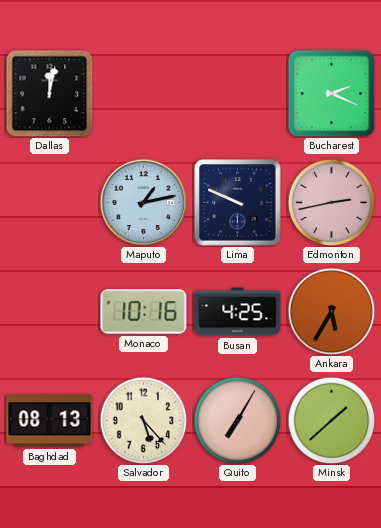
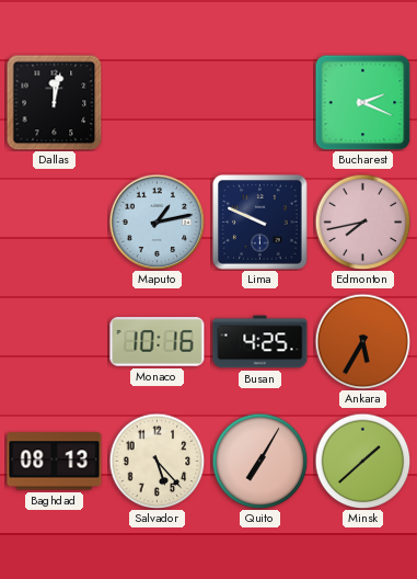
Edmonton: 2:43 -> 7:43 (362, 222)
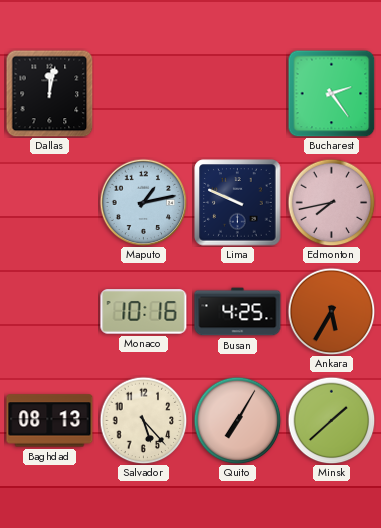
Bucharest: 2:19 -> 2:24 (331, 93)
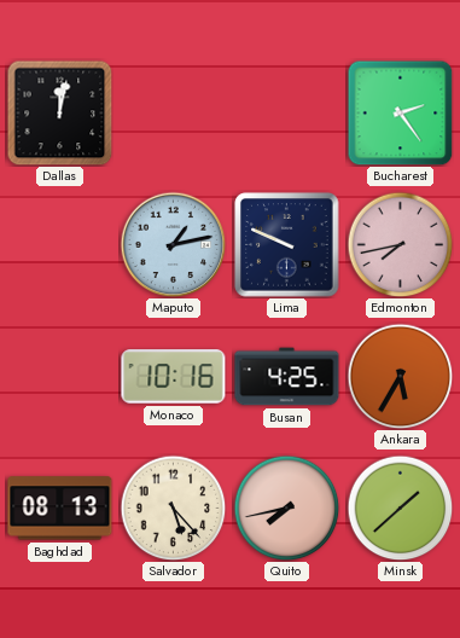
Quito: 7:05 -> 7:43 (286, 507)
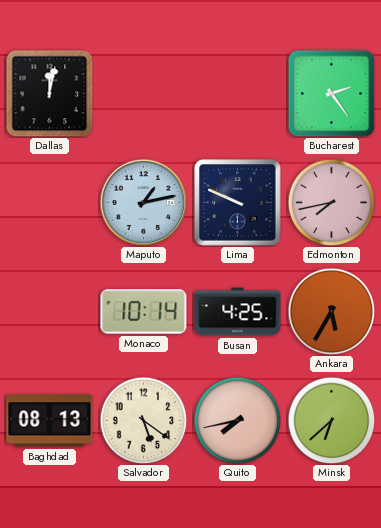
Monaco: 10:16 -> 10:14 (144, 312)
Salvador: 5:23 -> 5:21 (143, 420)
Minsk: 1:38 -> 6:38 (331, 420)
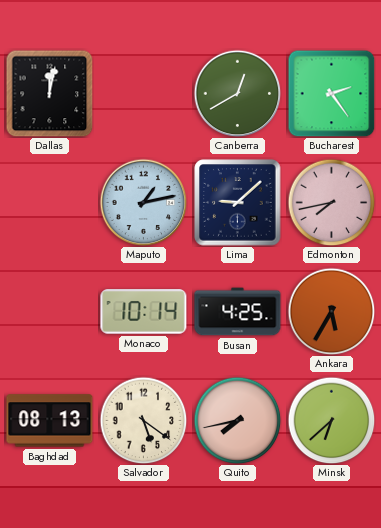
Canberra: none -> 12:40 (237, 93)
Lima: 9:49 -> 9:08 (238, 203)
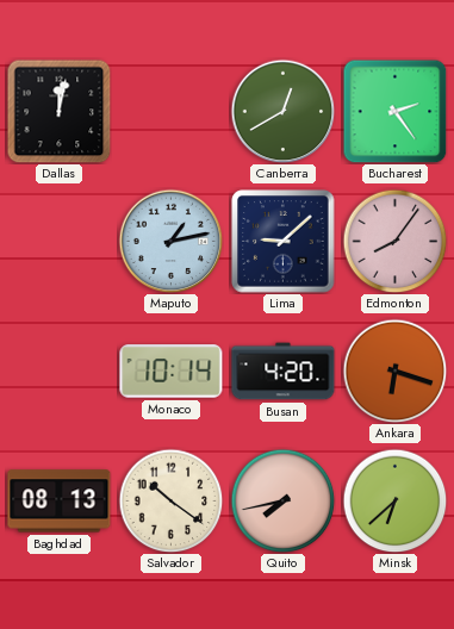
Edmonton: 7:43 -> 8:06 (394, 241)
Busan: 4:25 -> 4:20 (284, 372)
Ankara: 5:35 -> 6:18 (394, 370)
Salvador: 5:21 -> 10:21 (170, 500)
